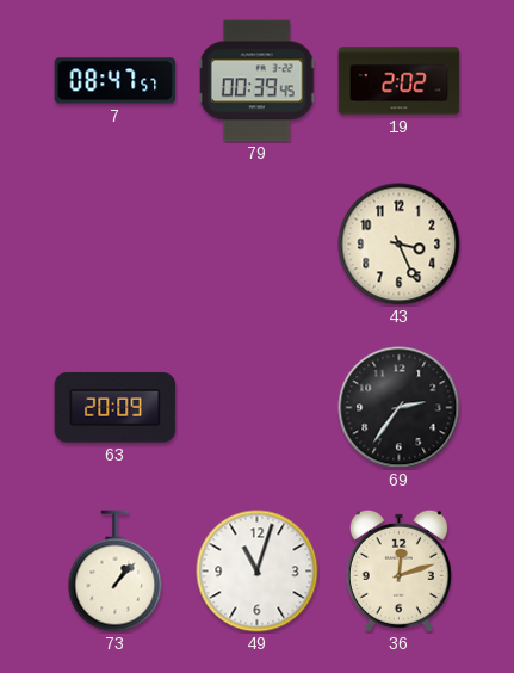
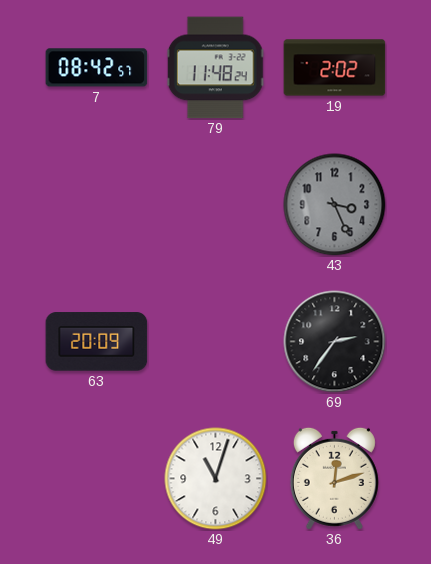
7: 08:47 -> 08:42 (97, 68)
79: 00:39 -> 11:48 (215, 68)
43 dial: cream -> grey (335, 205)
73: 1:07 -> none (116, 572)
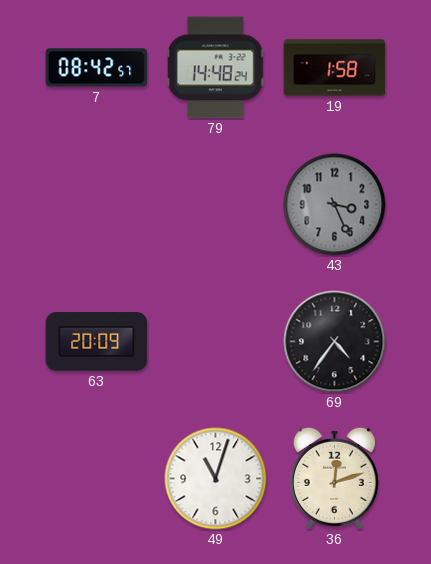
79: 11:48 -> 14:48 (215, 68)
19: 2:02 -> 1:58 (335, 68)
69: 2:36 -> 4:36 (335, 342)
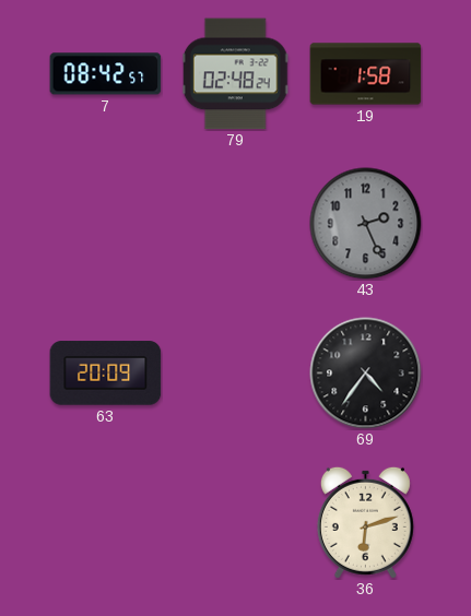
79: 14:48 -> 02:48 (235, 74)
43: 3:26 -> 2:26 (366, 224)
49: 11:03 -> none (216, 479)
36: 12:12 -> 6:12 (365, 522)
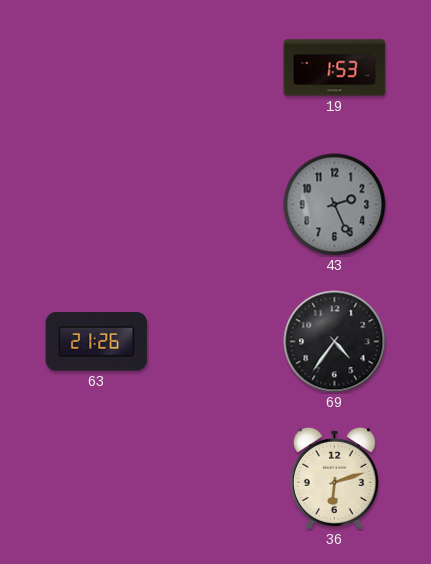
7: 08:42 -> none (106, 74)
79: 02:48 -> none (235, 74)
19: 1:58 -> 1:53 (335, 68)
63: 20:09 -> 21:26 (97, 342)
